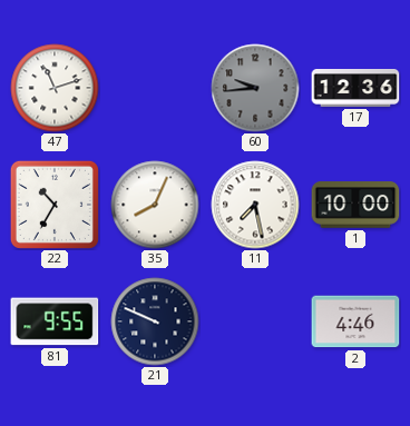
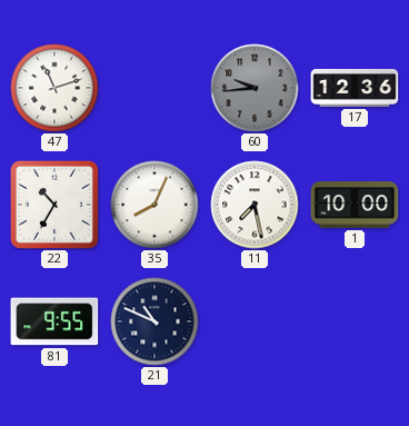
21: 9:49 -> 10:49 (154, 321)
2: 4:46 -> none (355, 321)
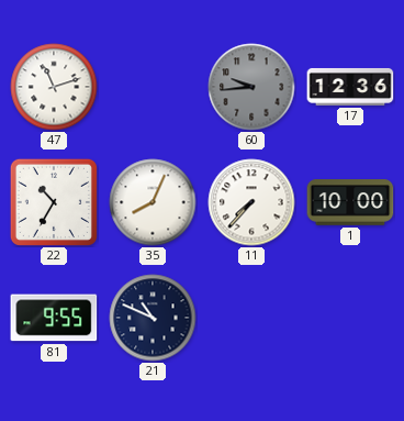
11: 7:28 -> 7:37 (251, 202)
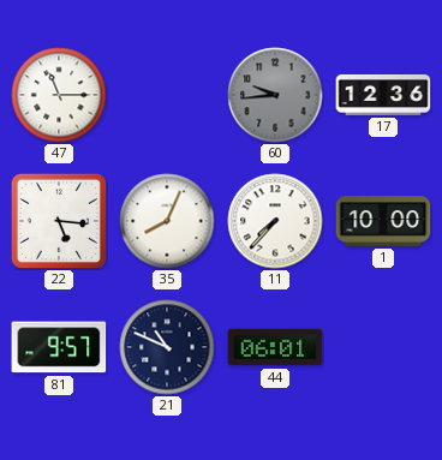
47: 11:12 -> 11:15 (59, 95)
22: 10:35 -> 5:16 (59, 221)
81: 9:55 -> 9:57 (59, 347)
44: none -> 06:01 (275, 347)
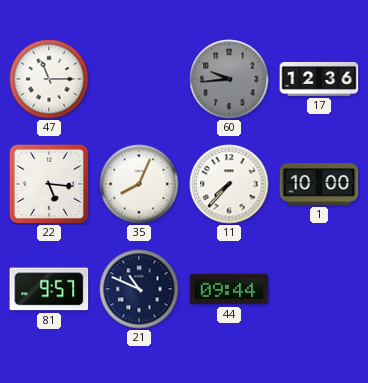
44: 06:01 -> 09:44 (229, 289)
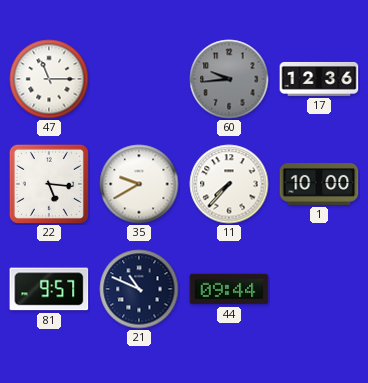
35: 8:04 -> 9:40 (139, 184)
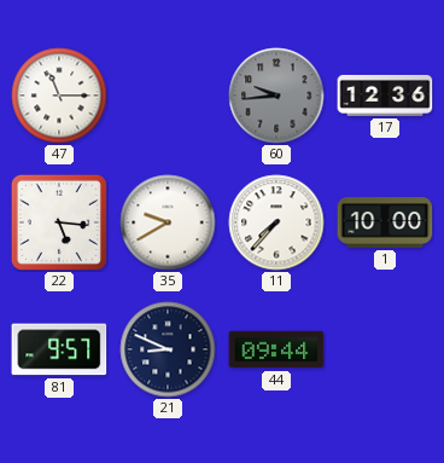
21: 10:49 -> 8:49 (168, 349)
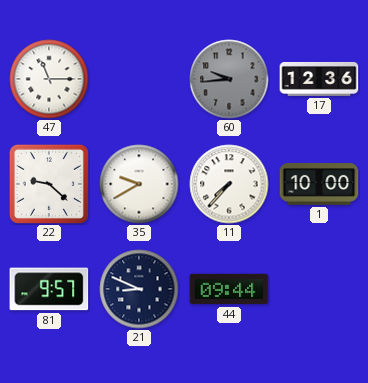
22: 5:16 -> 9:22 (49, 184)
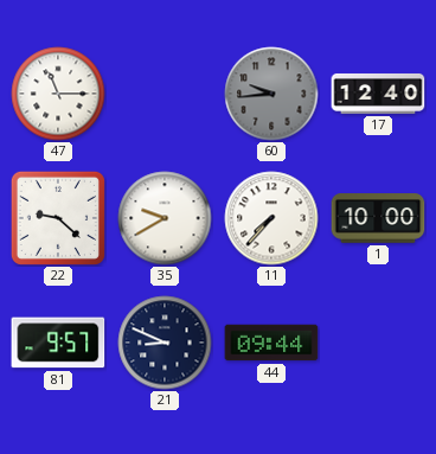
17: 12:36 -> 12:40 (378, 94)
